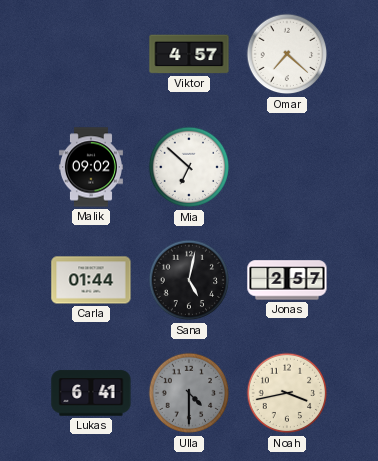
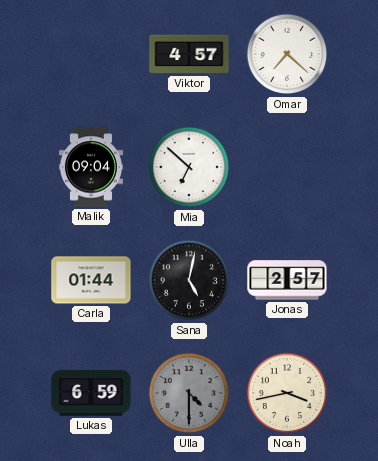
Malik: 09:02 -> 09:04 (91, 167)
Lukas: 6:41 -> 6:59 (91, 393)
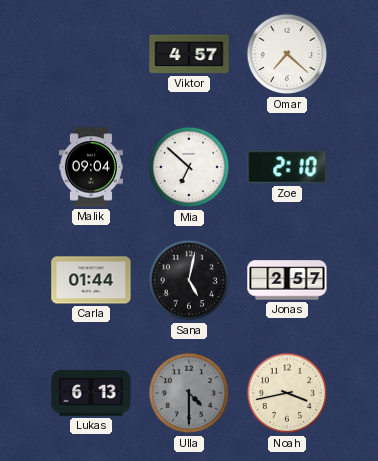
Zoe: none -> 2:10 (287, 167)
Lukas: 6:59 -> 6:13 (91, 393)
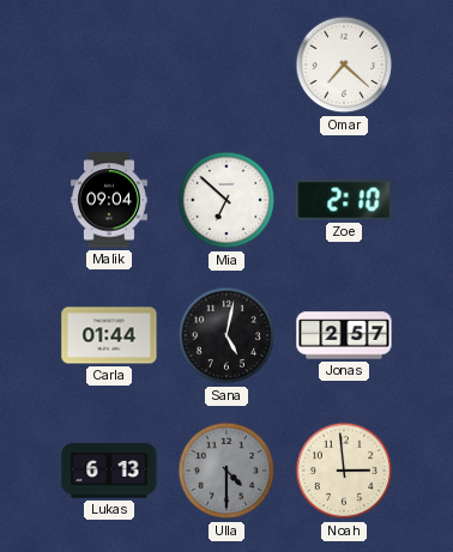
Viktor: 4:57 -> none (189, 54)
Noah: 3:43 -> 2:59 (344, 471)
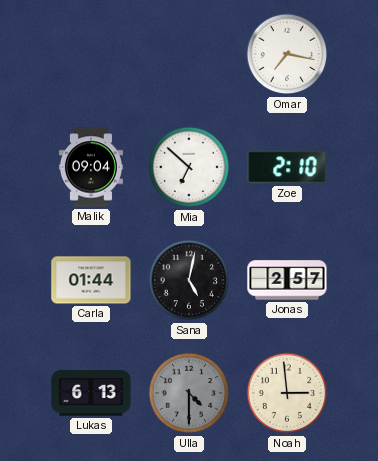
Omar: 7:22 -> 7:17 (287, 54)
